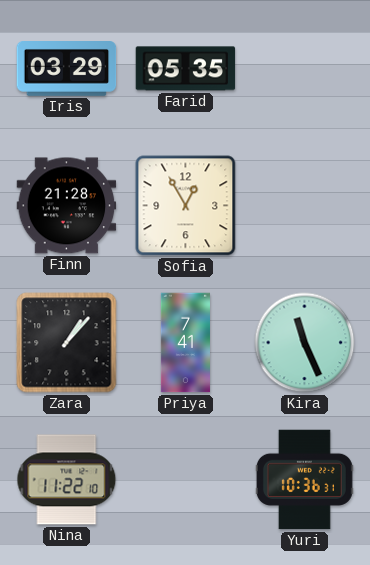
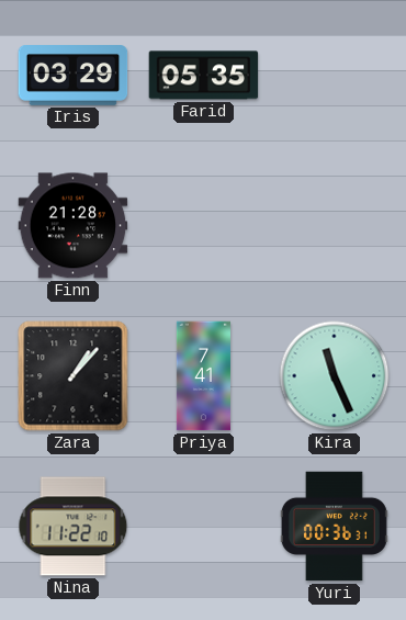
Sofia: 12:55 -> none (186, 206)
Yuri: 10:36 -> 00:36 (334, 527)
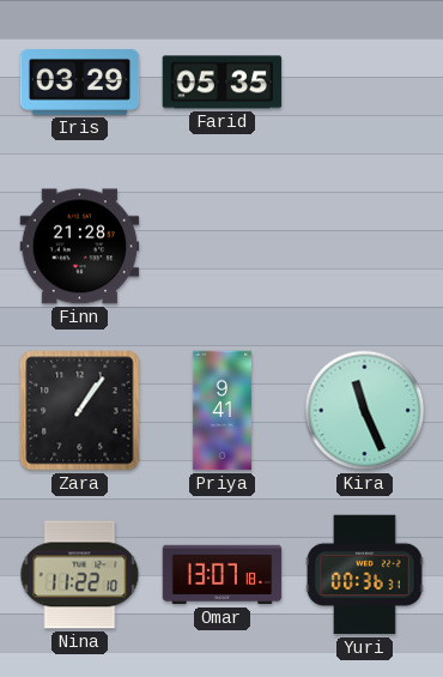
Zara: 1:07 -> 1:06 (80, 411)
Priya: 7:41 -> 9:41 (221, 411)
Omar: none -> 13:07 (223, 575)
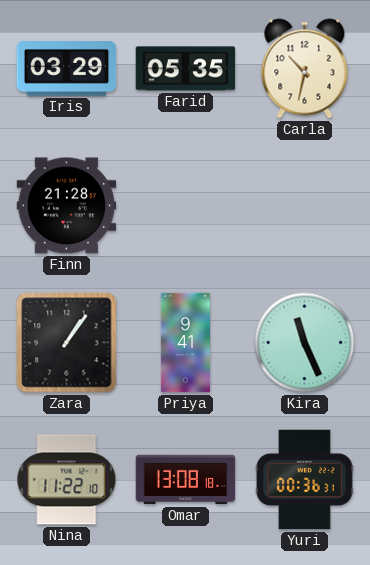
Carla: none -> 10:32 (305, 69)
Omar: 13:07 -> 13:08 (186, 480)
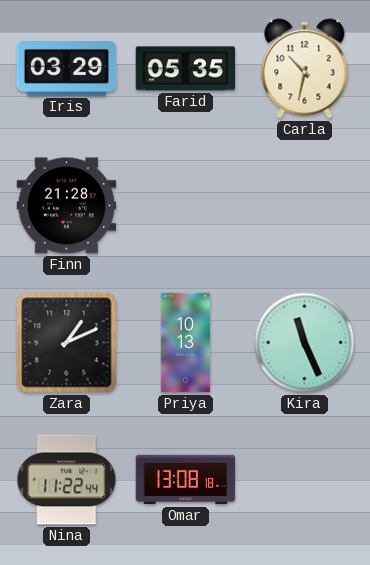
Zara: 1:06 -> 1:11 (67, 343)
Priya: 9:41 -> 10:13 (185, 343)
Nina: 11:22:10 -> 11:22:44 (67, 480)
Yuri: 00:36 -> none (304, 480)
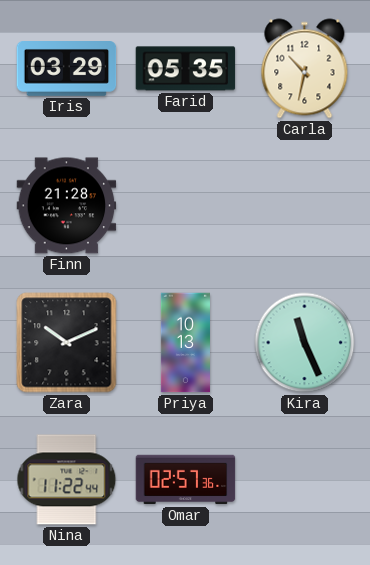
Zara: 1:11 -> 10:11 (67, 343)
Omar: 13:08 -> 02:57 (186, 480)
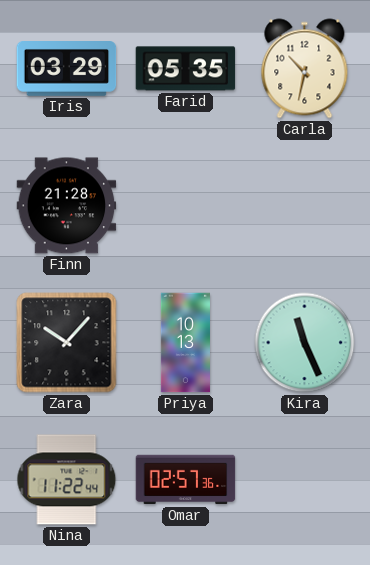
Zara: 10:11 -> 10:07 (67, 343)
